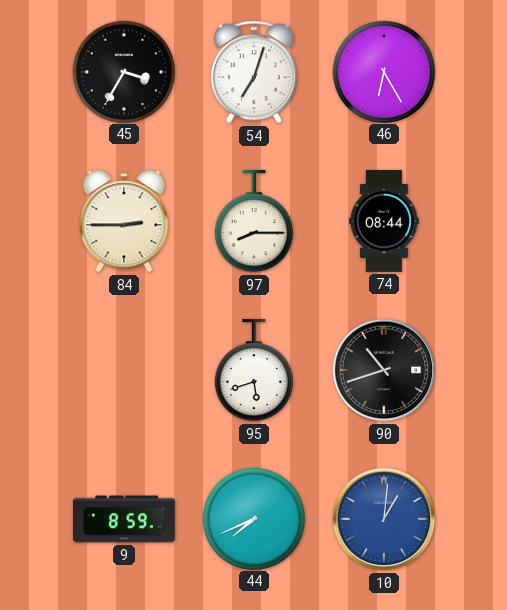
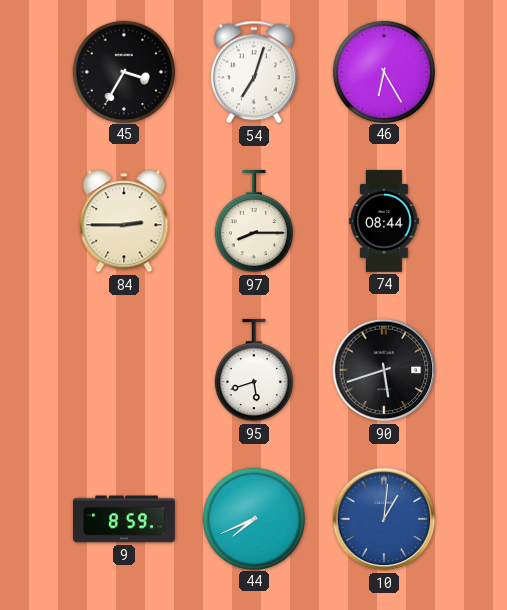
90: 10:42 -> 5:42 (384, 370)
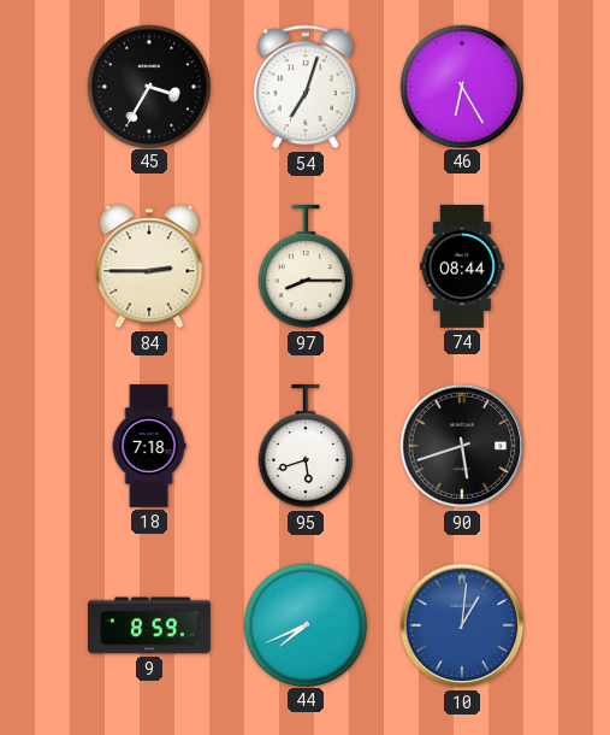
18: none -> 7:18 (149, 447)
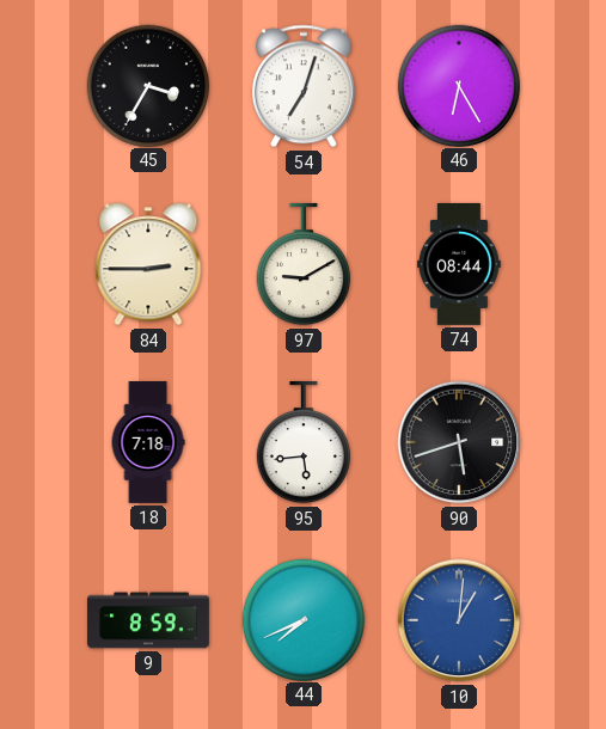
97: 8:15 -> 9:10 (304, 264)
95: 5:42 -> 5:44 (304, 442)
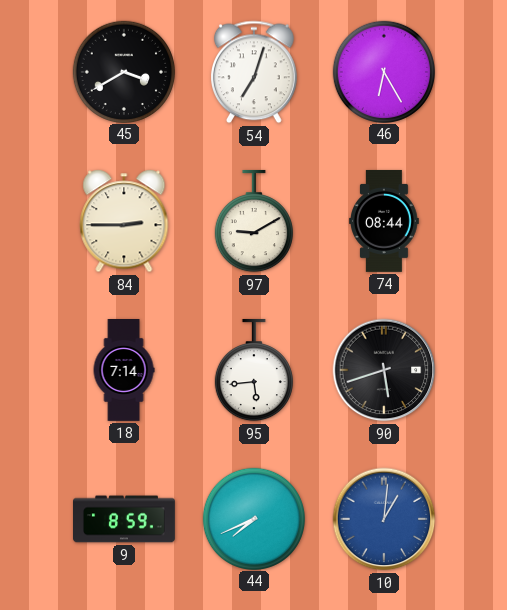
45: 3:35 -> 3:40 (123, 71)
18: 7:18 -> 7:14 (124, 371)
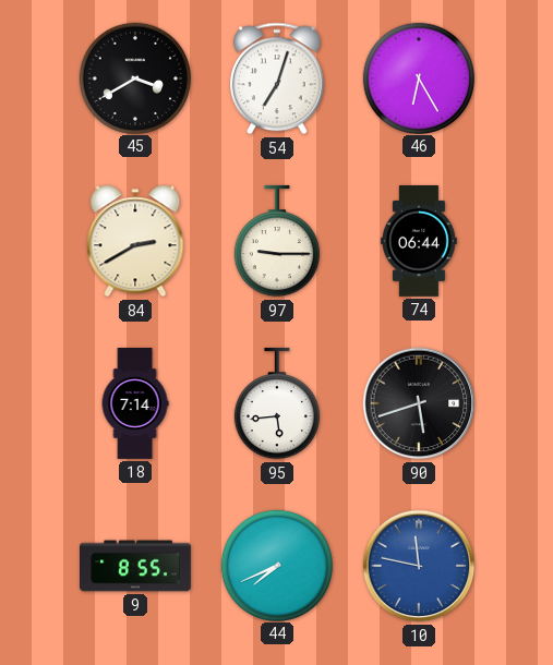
84: 2:45 -> 2:40 (135, 241)
97: 9:10 -> 9:15 (277, 241)
74: 08:44 -> 06:44 (420, 241)
9: 8:59 -> 8:55 (136, 566)
10: 1:01 -> 11:47 (419, 566)
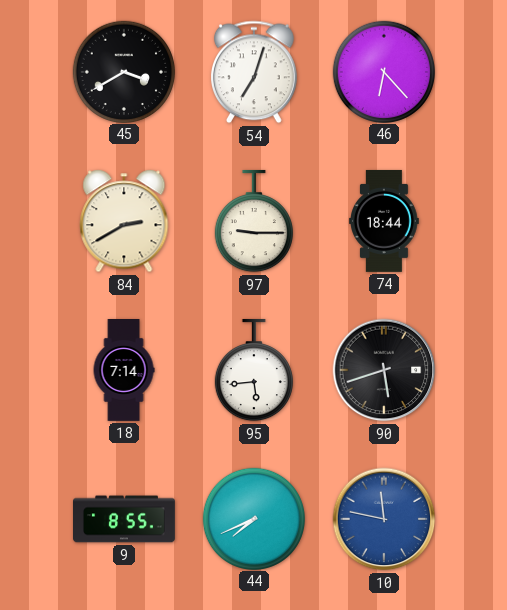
46: 6:25 -> 6:23 (383, 71)
74: 06:44 -> 18:44 (385, 221)
